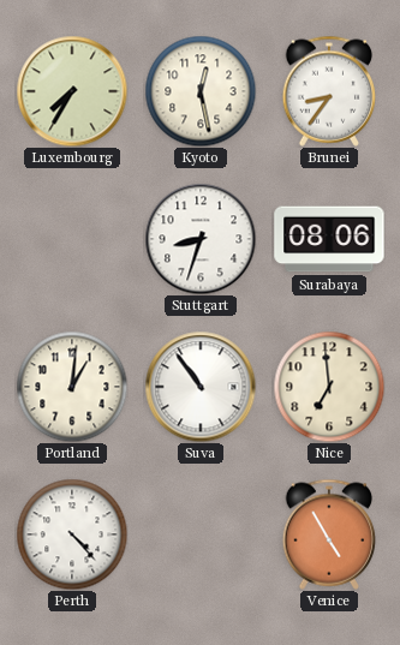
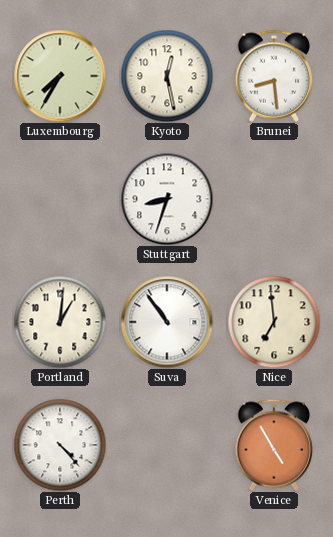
Brunei: 8:36 -> 8:29 (274, 76)
Surabaya: 08:06 -> none (329, 239)
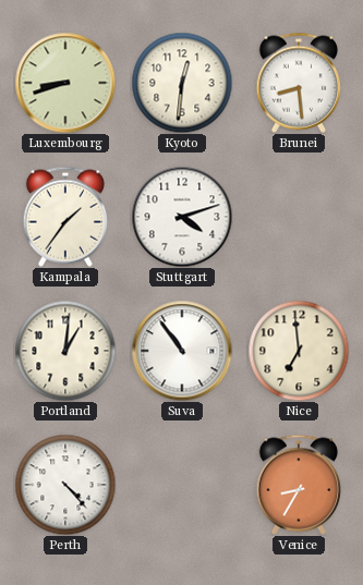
Luxembourg: 7:35 -> 8:42 (65, 83)
Kyoto: 12:28 -> 12:31 (182, 83)
Kampala: none -> 1:36 (65, 217)
Stuttgart: 8:33 -> 4:12 (182, 217)
Venice: 4:55 -> 8:35 (299, 485)
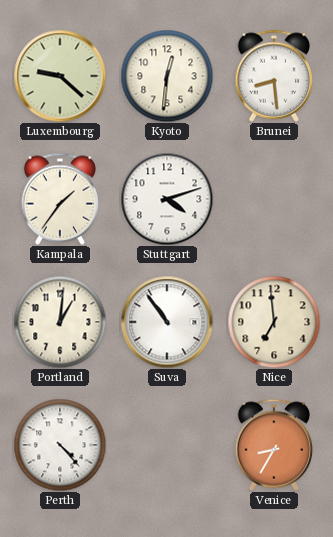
Luxembourg: 8:42 -> 9:22 (60, 76)
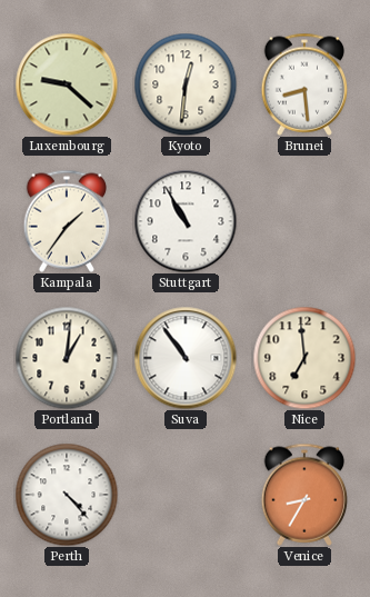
Stuttgart: 4:12 -> 10:55 (186, 221)
